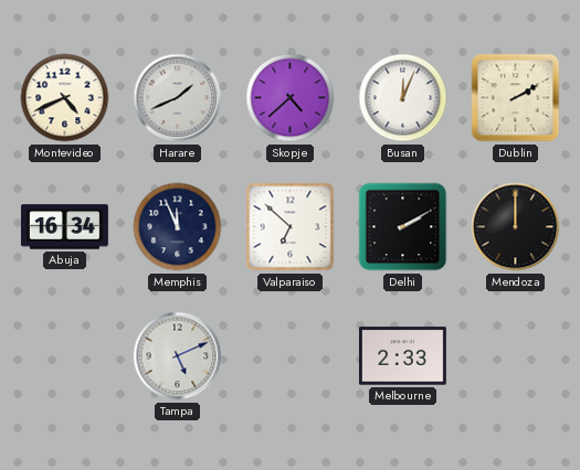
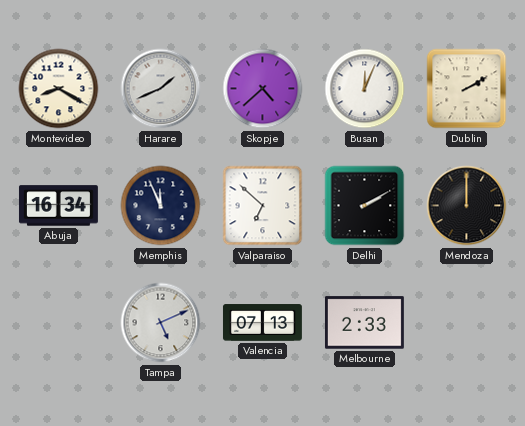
Montevideo: 4:41 -> 8:20 (59, 89)
Valencia: none -> 07:13 (262, 323)
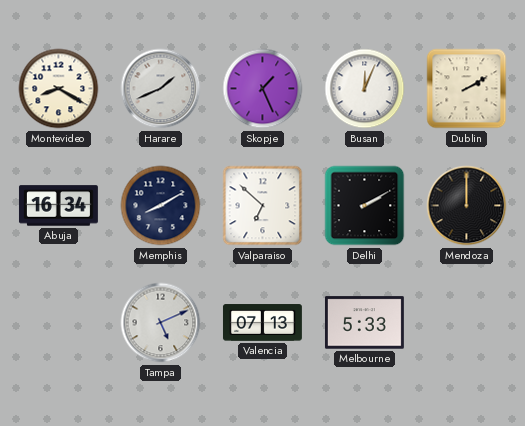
Skopje: 4:38 -> 1:26 (263, 89)
Memphis: 11:56 -> 8:10 (161, 206)
Melbourne: 2:33 -> 5:33 (364, 323)
